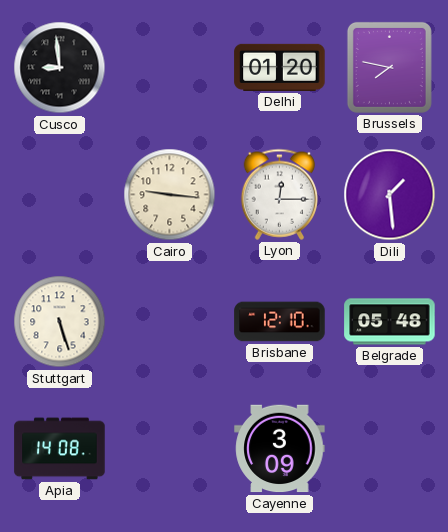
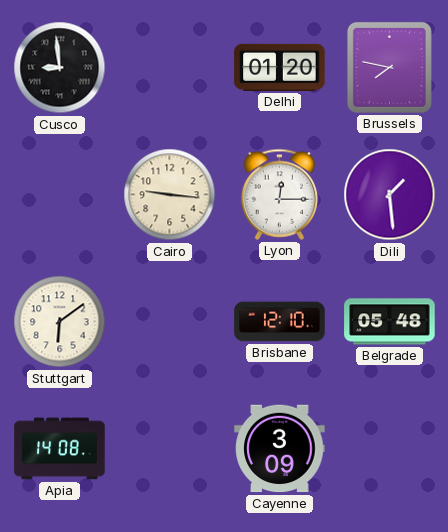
Stuttgart: 5:27 -> 6:09 (60, 322)
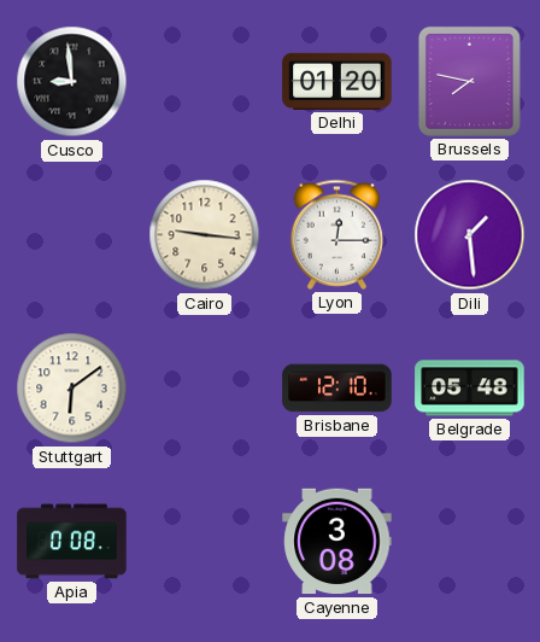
Apia: 14:08 -> 0:08 (72, 542)
Cayenne: 3:09 -> 3:08 (337, 542)
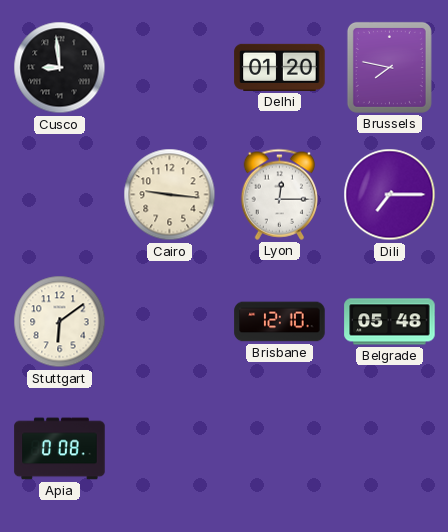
Dili: 1:29 -> 7:15 (390, 195)
Cayenne: 3:08 -> none (337, 542)
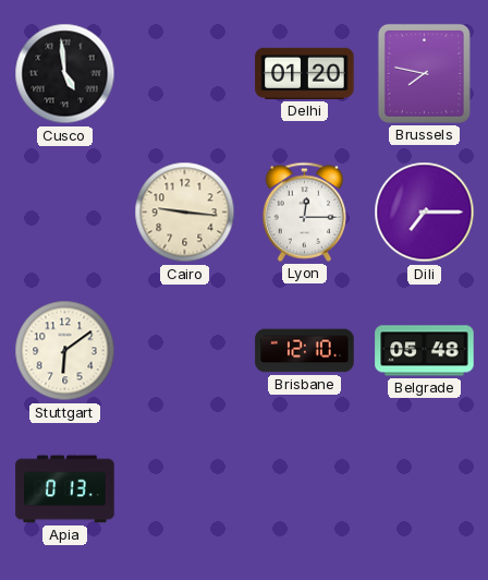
Cusco: 8:59 -> 4:59 (65, 74)
Apia: 0:08 -> 0:13 (65, 490)
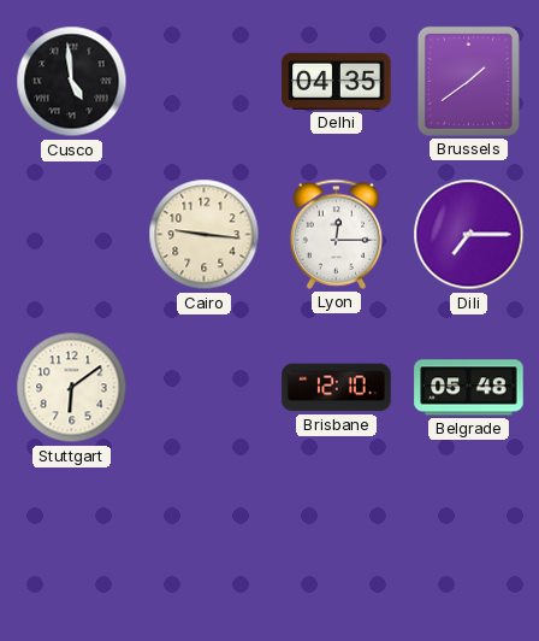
Delhi: 01:20 -> 04:35 (337, 81)
Brussels: 7:47 -> 1:39 (468, 81)
Apia: 0:13 -> none (65, 490)
